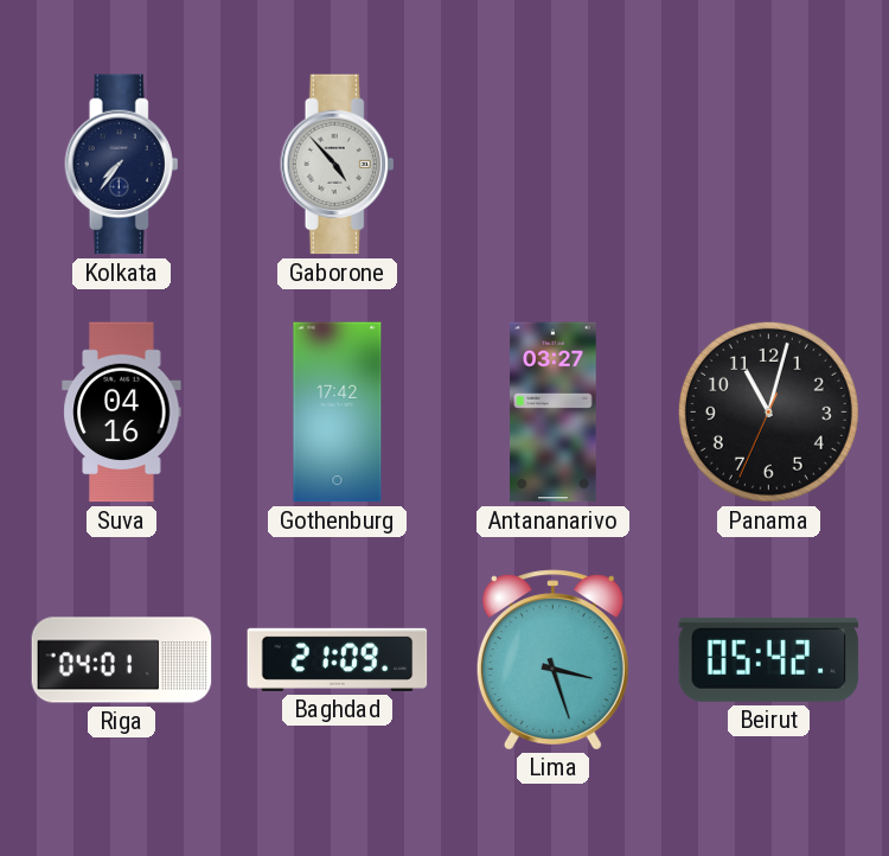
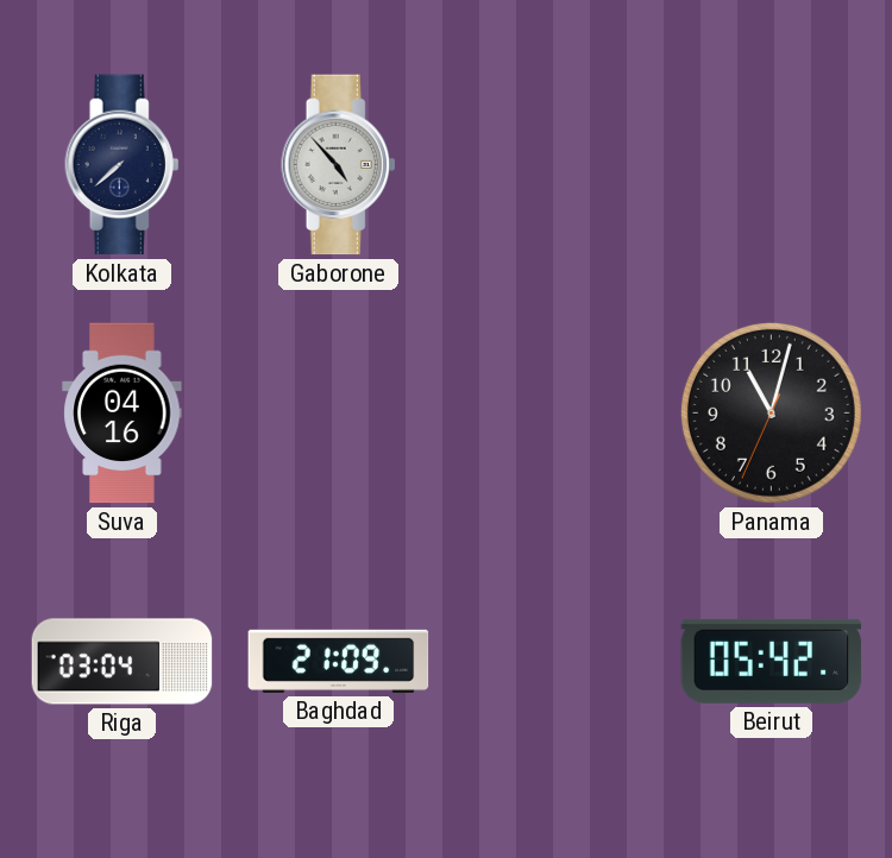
Kolkata: 7:36 -> 7:38 (123, 165)
Gothenburg: 17:42 -> none (338, 413)
Antananarivo: 03:27 -> none (554, 413)
Riga: 04:01 -> 03:04 (123, 662)
Lima: 3:27 -> none (552, 659)
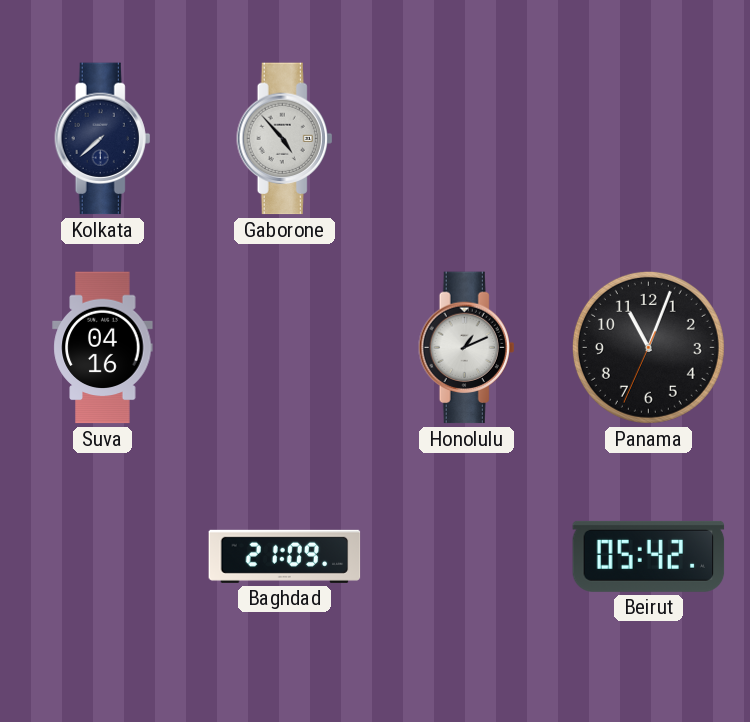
Honolulu: none -> 1:11 (467, 348)
Panama: 11:02 -> 11:03 (648, 347)
Riga: 03:04 -> none (123, 662)
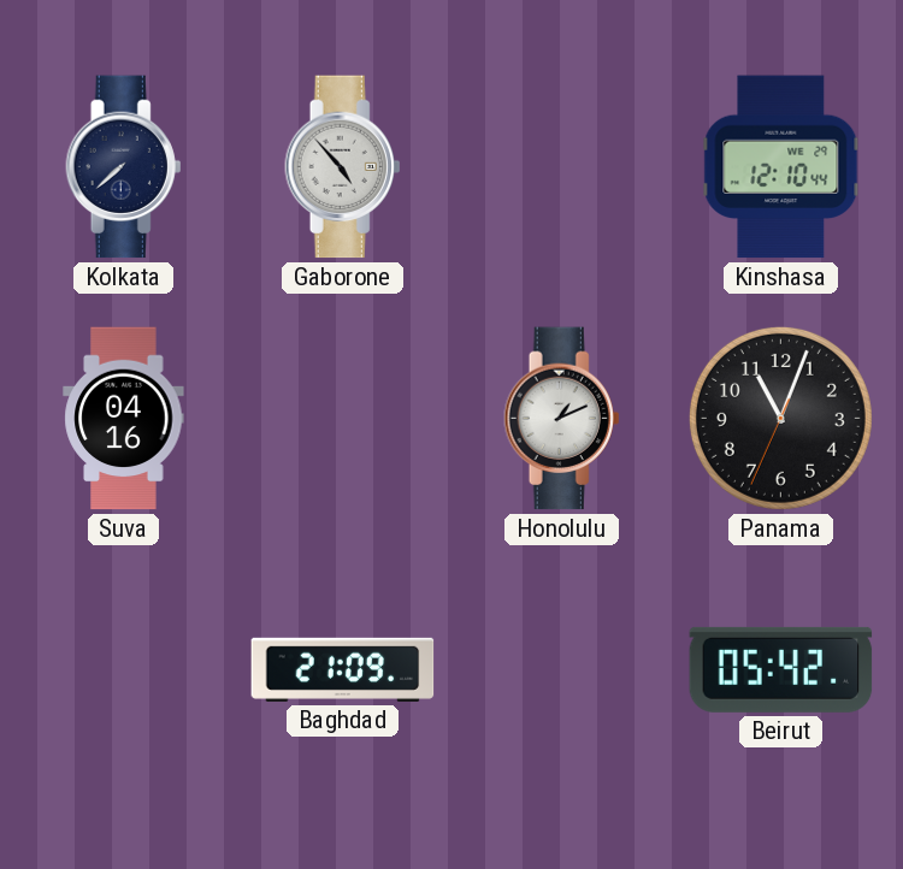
Kinshasa: none -> 12:10 (781, 167)
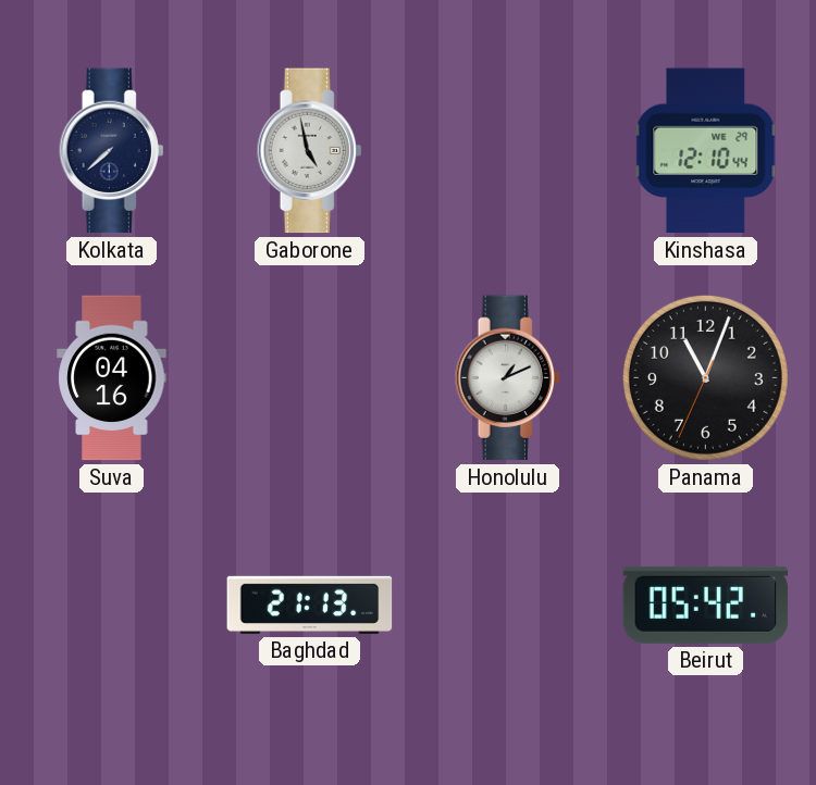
Gaborone: 4:53 -> 4:58 (310, 151)
Baghdad: 21:09 -> 21:13 (310, 605)
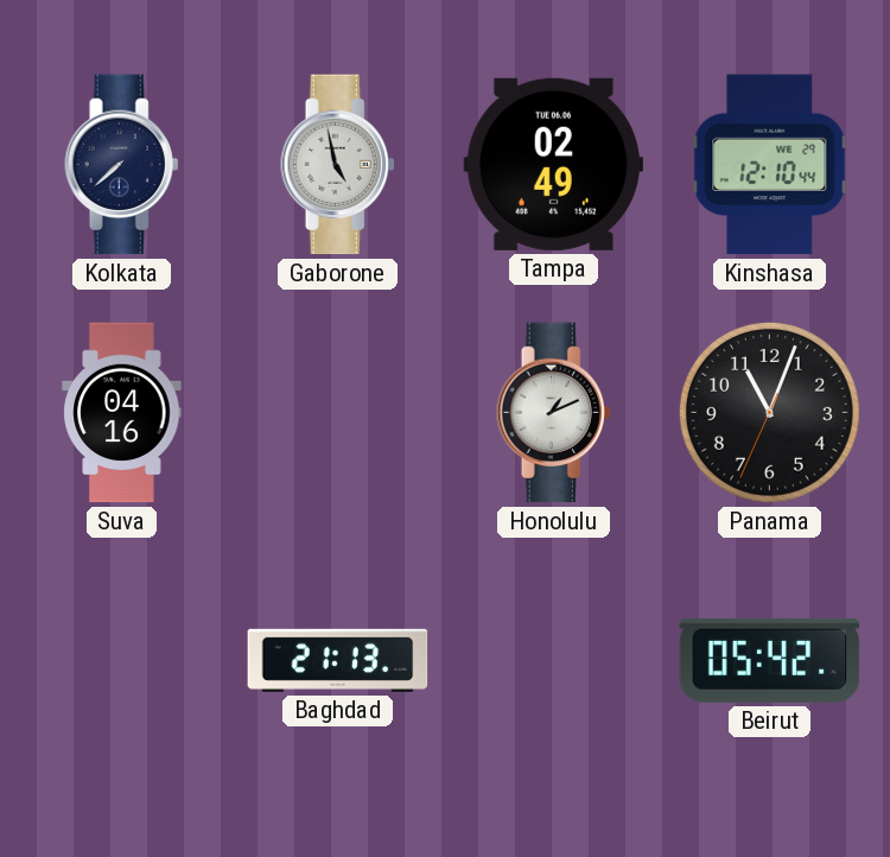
Tampa: none -> 02:49 (554, 164)
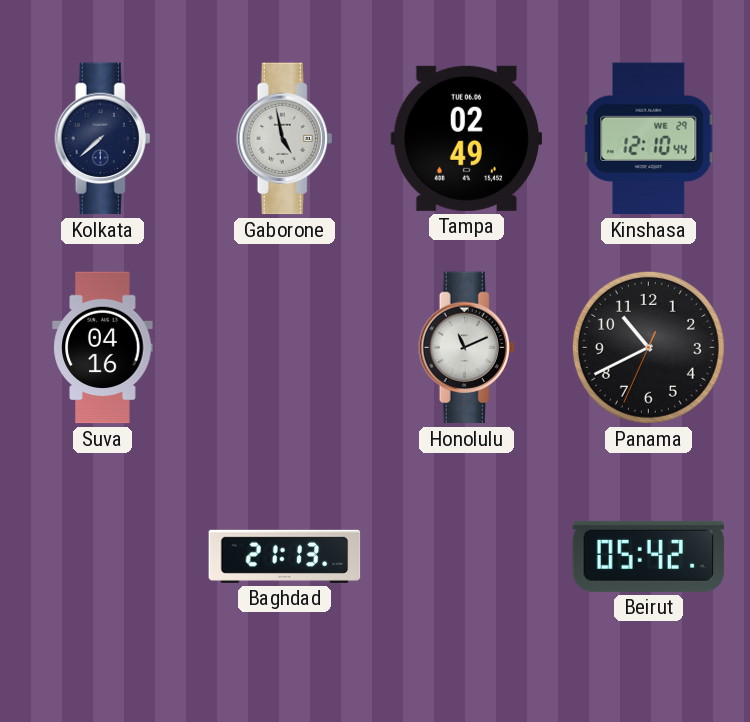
Honolulu: 1:11 -> 11:11 (467, 348)
Panama: 11:03 -> 10:40 (648, 347)
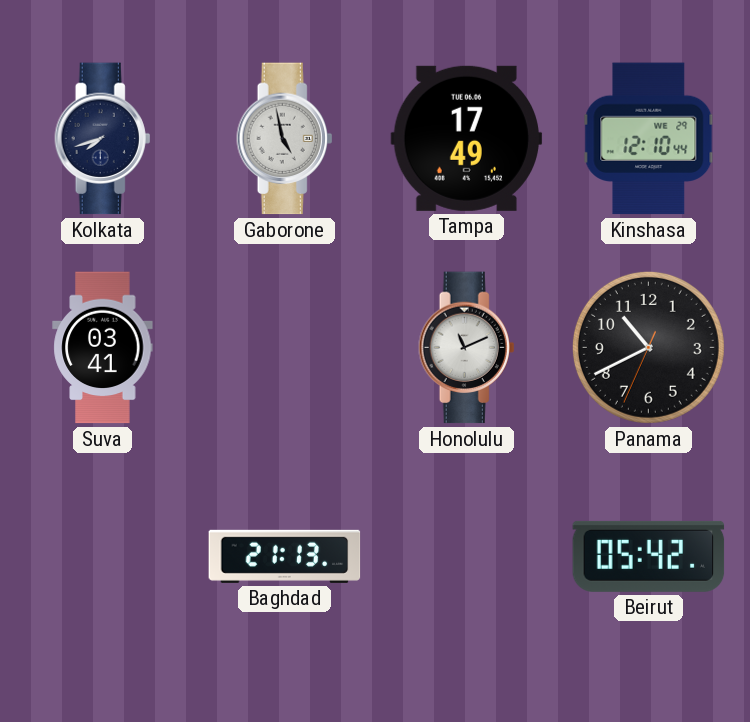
Kolkata: 7:38 -> 7:42 (103, 139)
Tampa: 02:49 -> 17:49 (467, 138)
Suva: 04:16 -> 03:41 (103, 348)
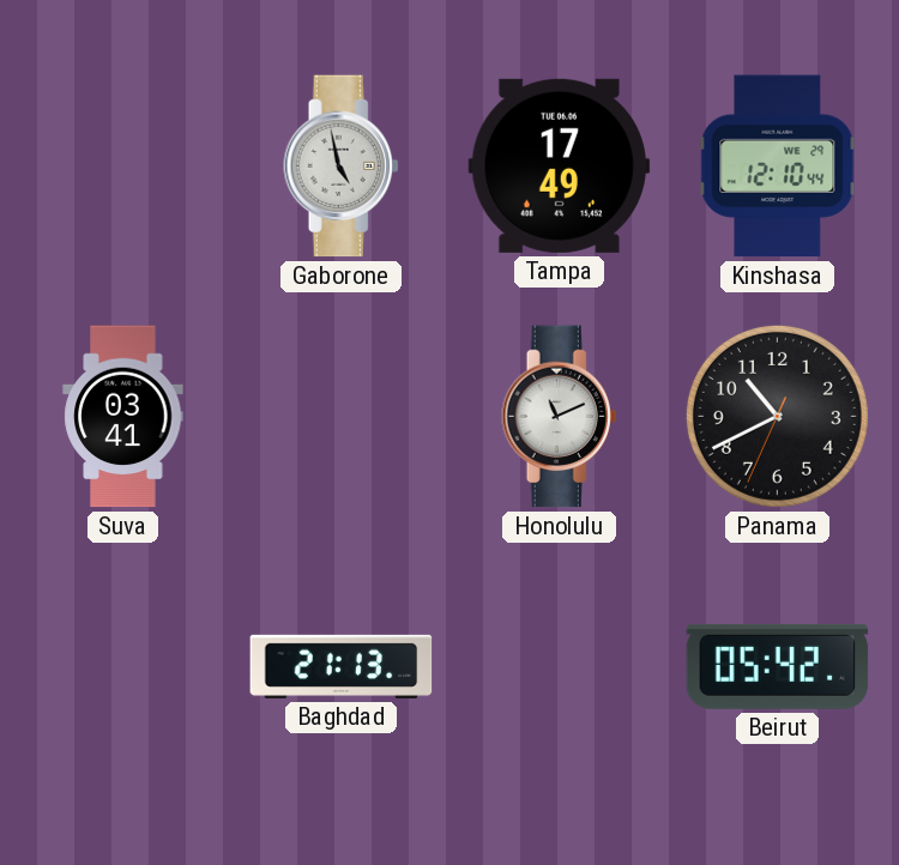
Kolkata: 7:42 -> none (103, 139)
